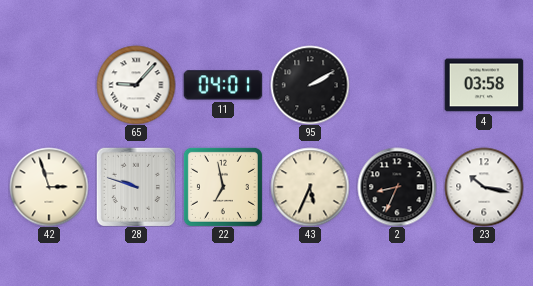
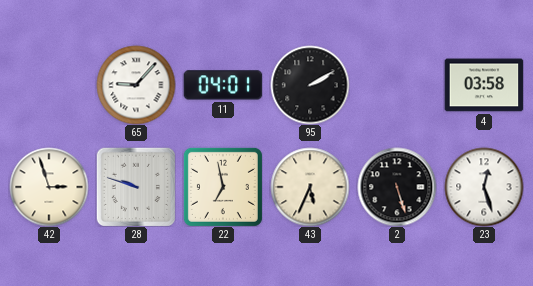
2: 8:34 -> 5:27 (397, 187)
23: 10:17 -> 12:27 (484, 187)
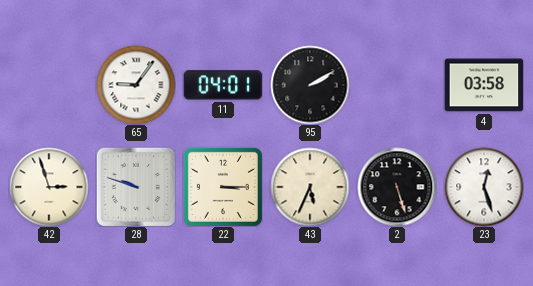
65: 9:07 -> 9:06 (136, 85)
22: 6:58 -> 3:15 (223, 187)
